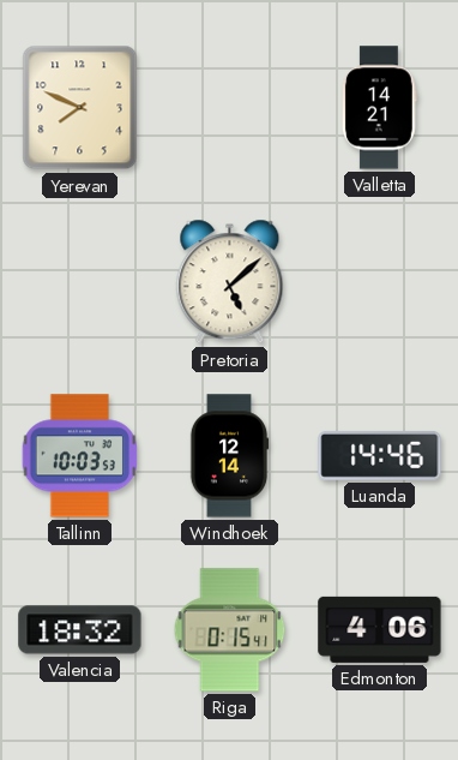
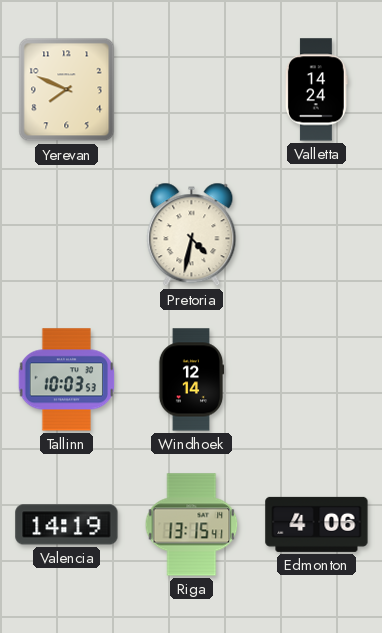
Valletta: 14:21 -> 14:24 (316, 90)
Pretoria: 5:08 -> 4:32 (192, 235)
Luanda: 14:46 -> none (380, 455)
Valencia: 18:32 -> 14:19 (67, 525)
Riga: 0:15 -> 13:15 (192, 525)
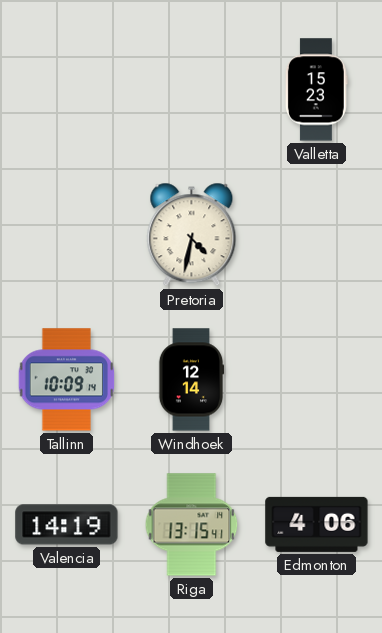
Yerevan: 7:49 -> none (67, 90)
Valletta: 14:24 -> 15:23 (316, 90)
Tallinn: 10:03 -> 10:09 (67, 380)
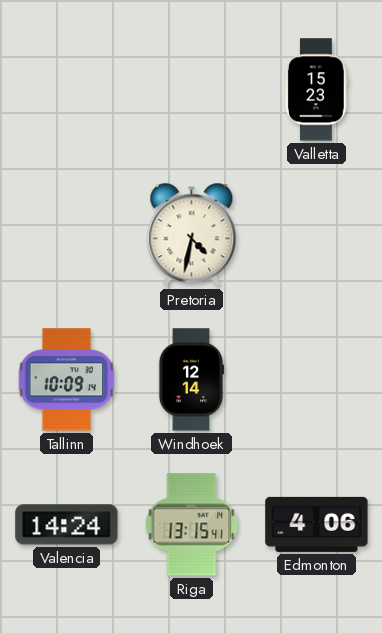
Valencia: 14:19 -> 14:24 (67, 525)
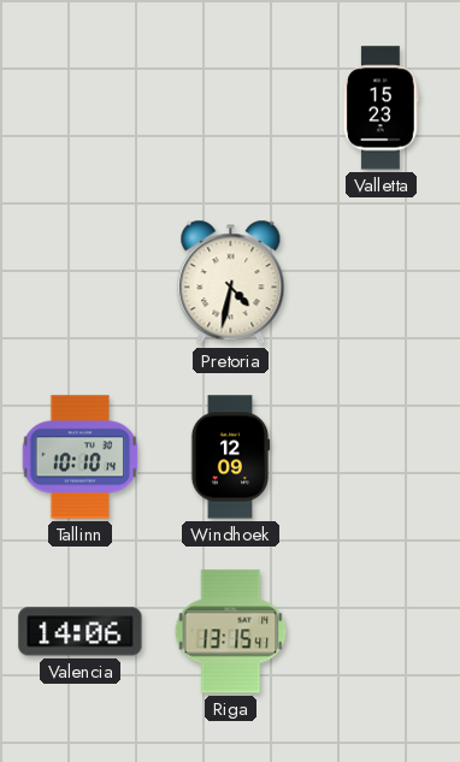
Tallinn: 10:09 -> 10:10 (81, 457)
Windhoek: 12:14 -> 12:09 (230, 457)
Valencia: 14:24 -> 14:06 (81, 632)
Edmonton: 4:06 -> none (317, 524)
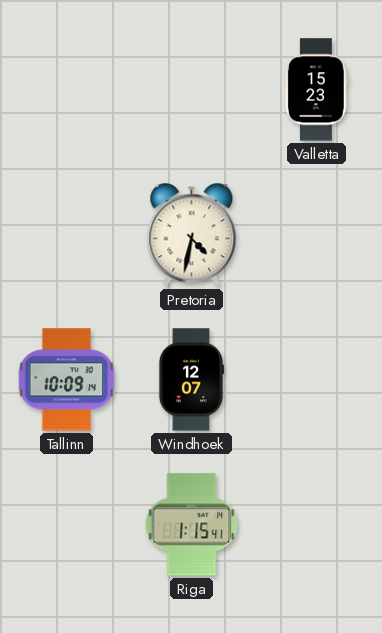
Tallinn: 10:10 -> 10:09 (67, 380)
Windhoek: 12:09 -> 12:07 (191, 380)
Valencia: 14:06 -> none (81, 632)
Riga: 13:15 -> 1:15 (192, 525)
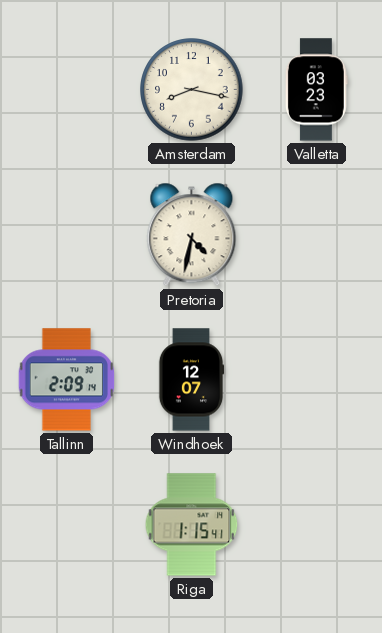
Amsterdam: none -> 8:17 (192, 90)
Valletta: 15:23 -> 03:23 (316, 90)
Tallinn: 10:09 -> 2:09 (67, 380)
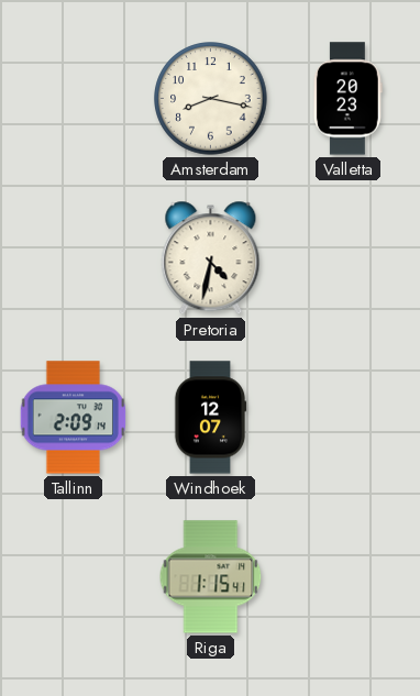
Valletta: 03:23 -> 20:23 (347, 99)
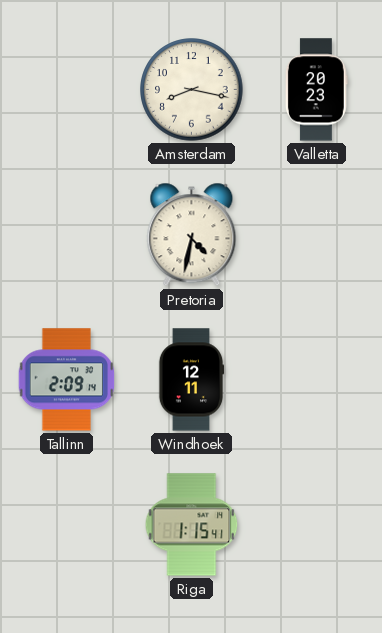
Windhoek: 12:07 -> 12:11 (191, 380)
